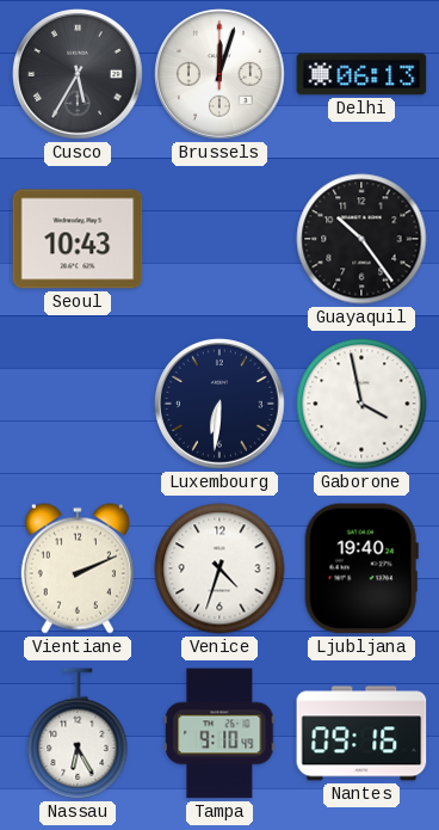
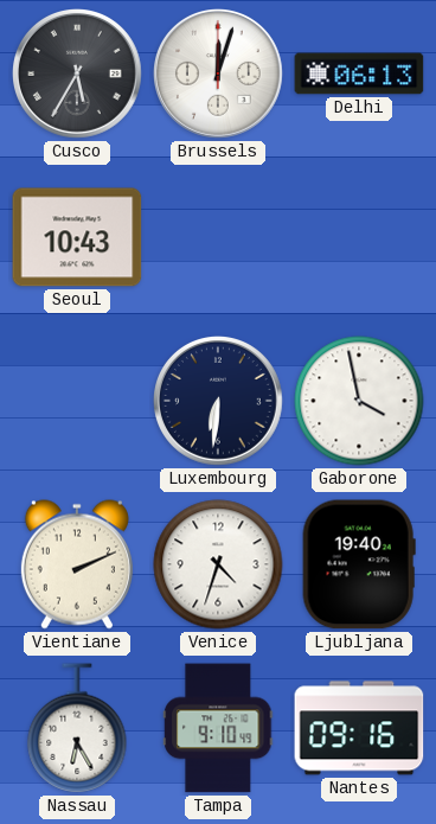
Guayaquil: 10:24 -> none (361, 239)
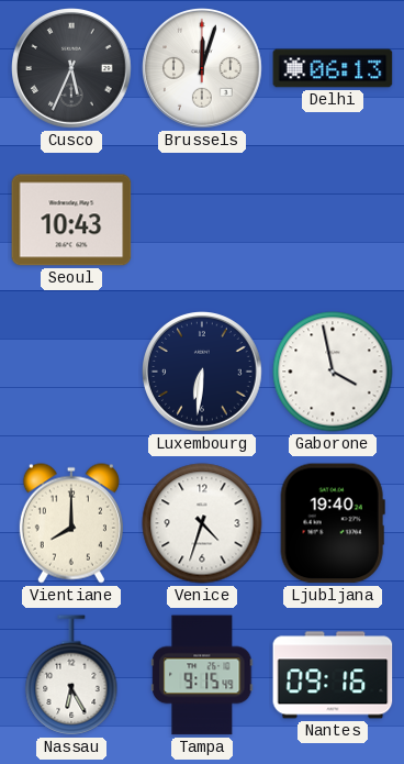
Cusco: 5:35 -> 5:34 (72, 69)
Vientiane: 2:11 -> 8:00 (71, 523)
Tampa: 9:10 -> 9:15 (202, 675)
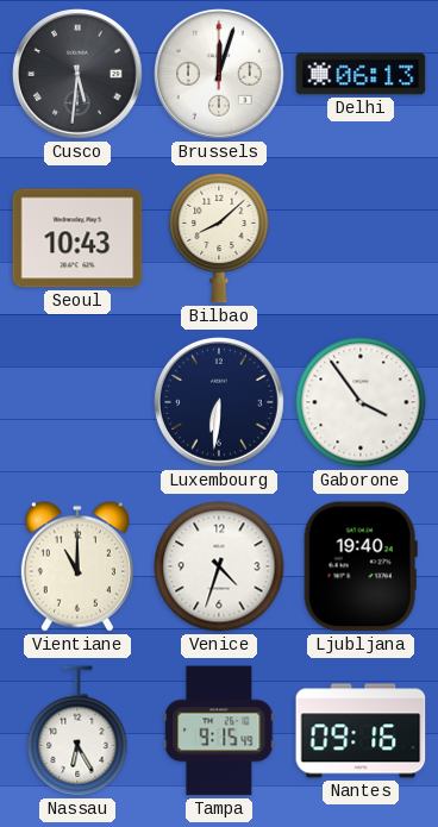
Cusco: 5:34 -> 5:31 (79, 75)
Bilbao: none -> 8:08 (219, 238)
Gaborone: 3:58 -> 3:54 (361, 402)
Vientiane: 8:00 -> 11:00 (77, 566)
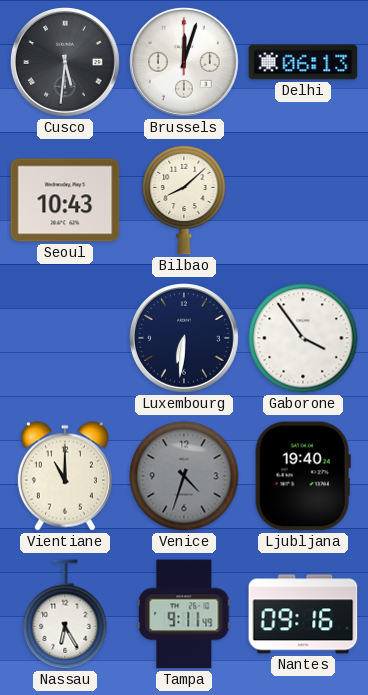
Venice dial: white -> grey (184, 476)
Tampa: 9:15 -> 9:11 (184, 614)
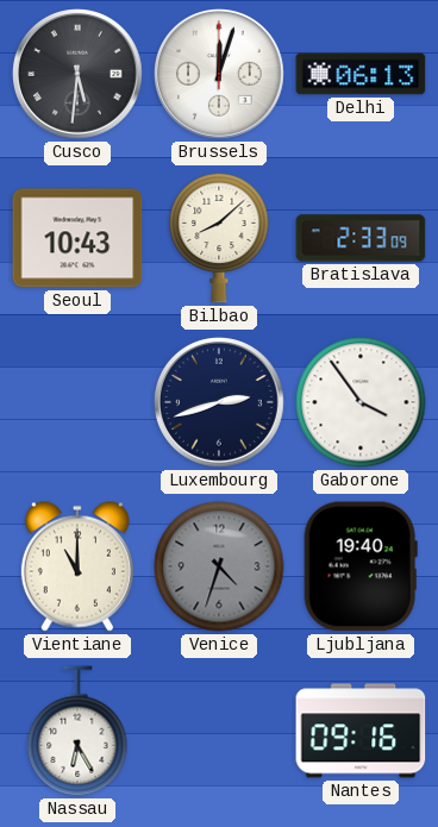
Bratislava: none -> 2:33 (361, 238)
Luxembourg: 6:31 -> 2:42 (220, 403)
Tampa: 9:11 -> none (184, 614)
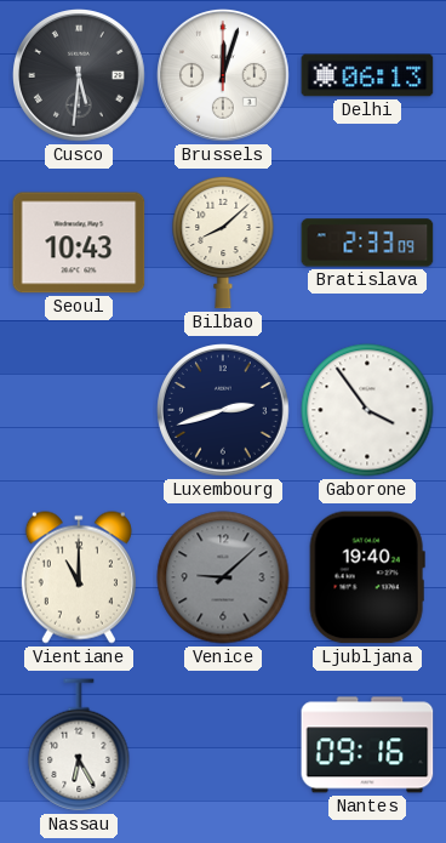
Venice: 4:33 -> 9:08 (223, 577)
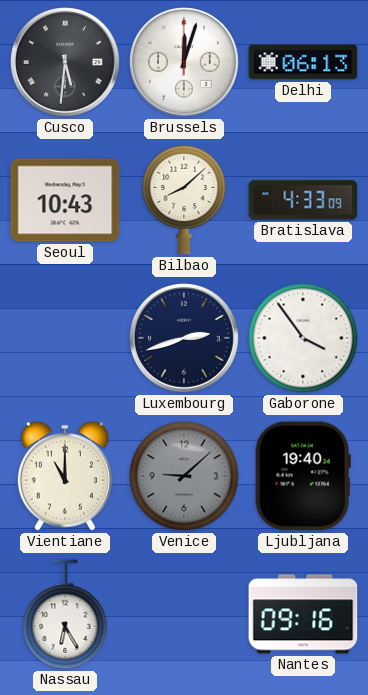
Bratislava: 2:33 -> 4:33 (303, 200)
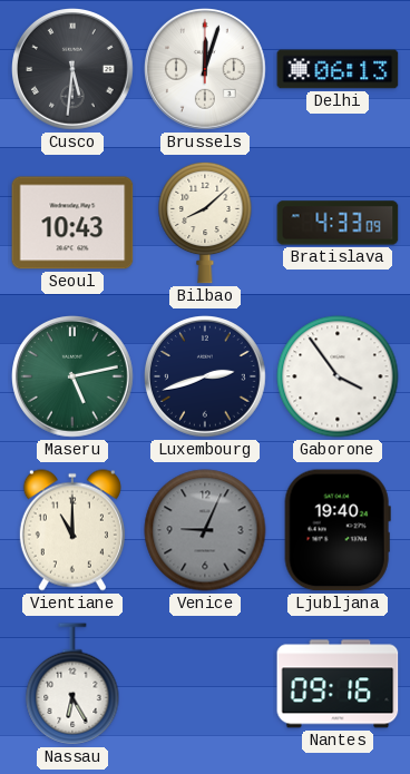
Maseru: none -> 5:13 (74, 378)
Venice: 9:08 -> 9:04 (205, 530)
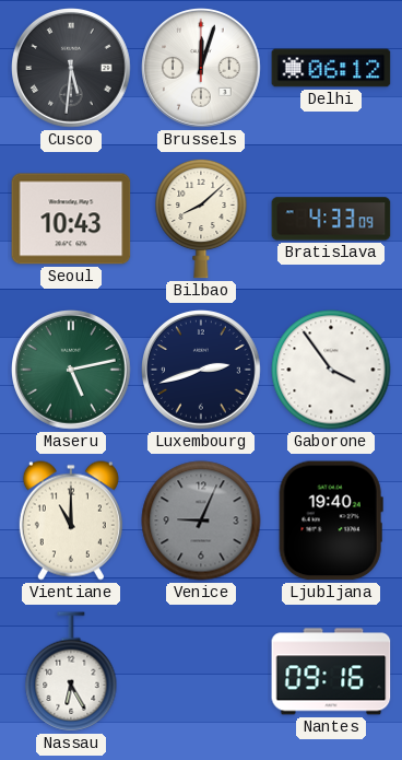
Delhi: 06:13 -> 06:12 (331, 68)
